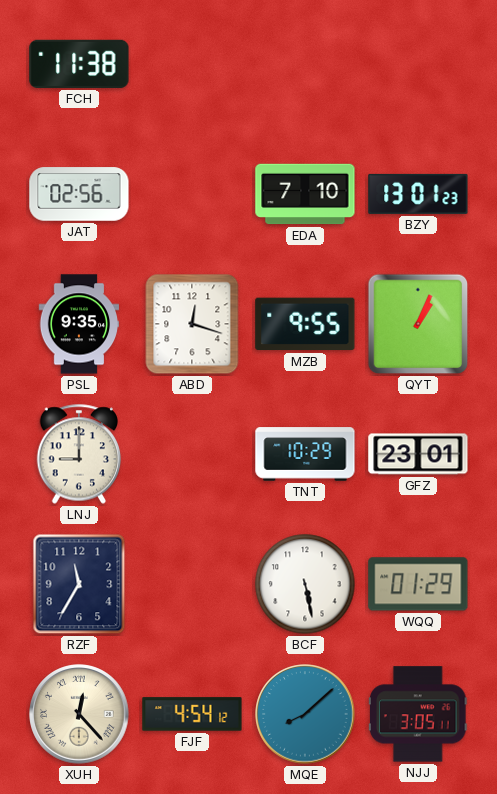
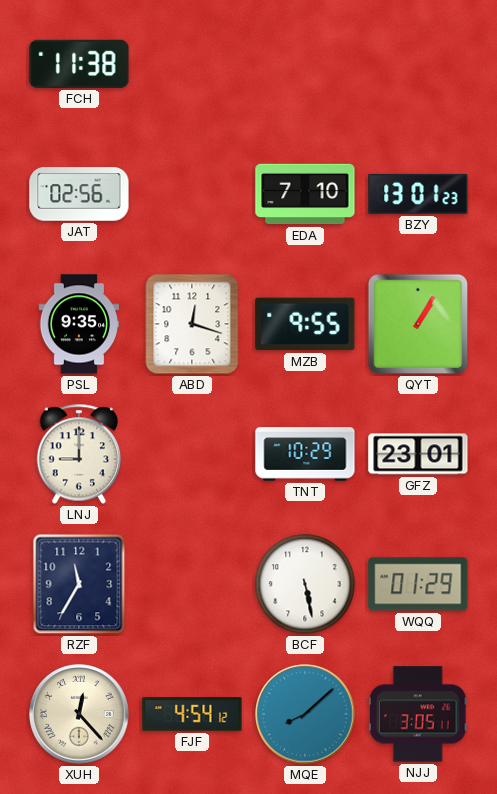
QYT: 1:04 -> 1:05 (418, 324)
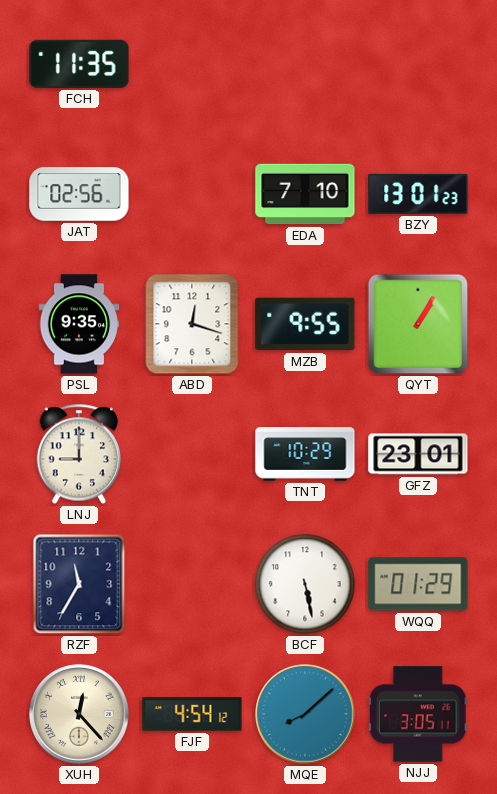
FCH: 11:38 -> 11:35 (79, 64)
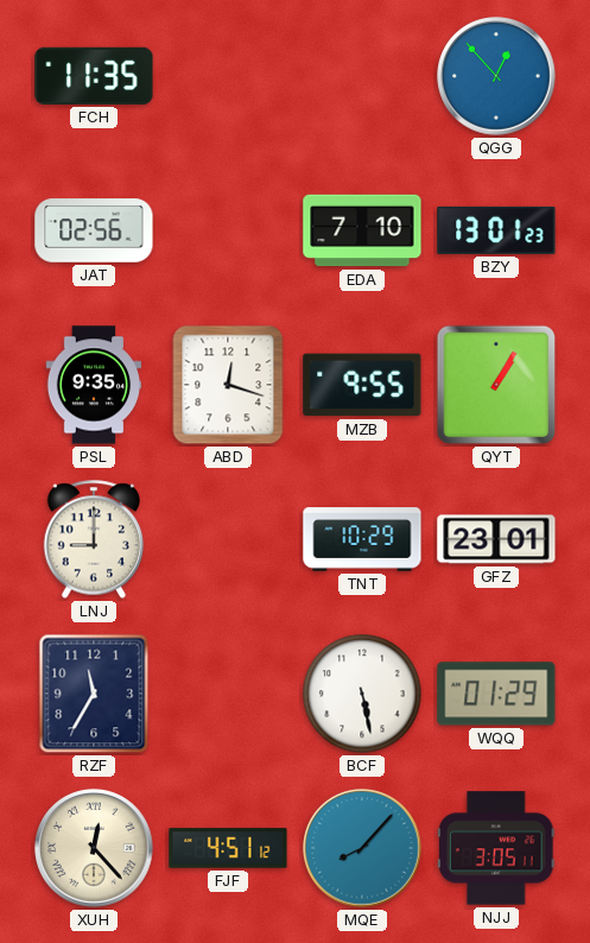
QGG: none -> 12:53 (496, 76)
FJF: 4:54 -> 4:51 (228, 848)
MQE: 8:08 -> 8:07 (362, 848)
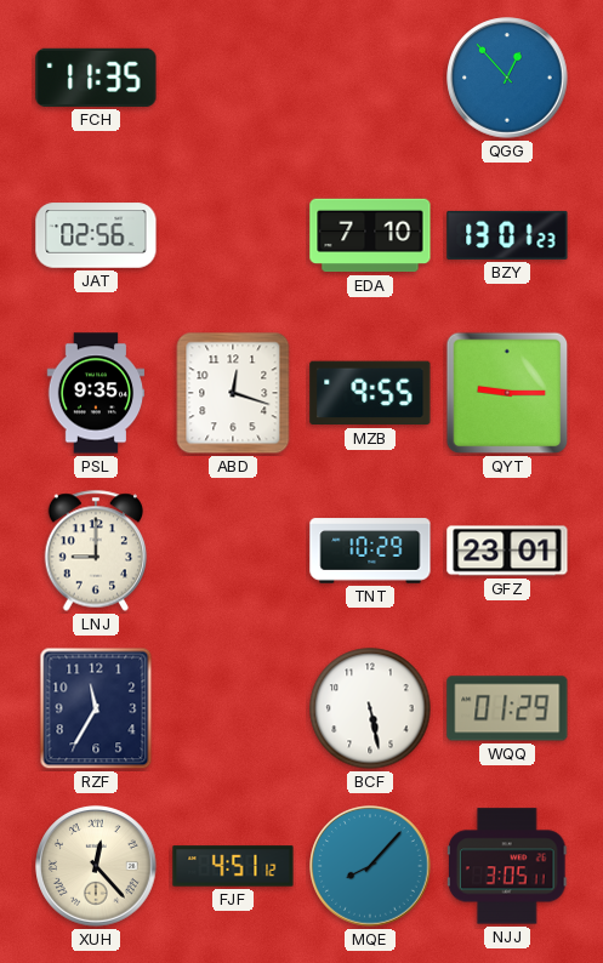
QYT: 1:05 -> 9:15 (507, 393)
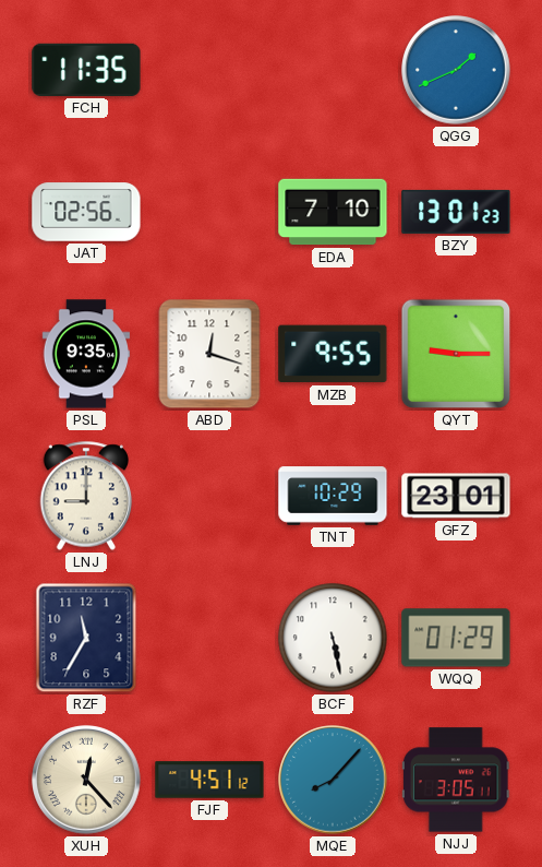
QGG: 12:53 -> 1:41 (456, 70)
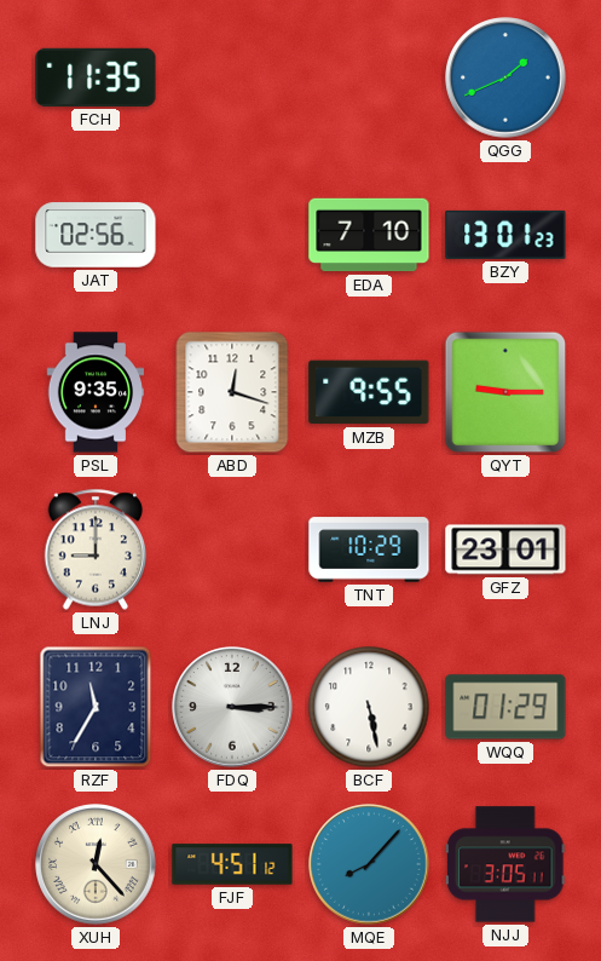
FDQ: none -> 3:15 (232, 707)
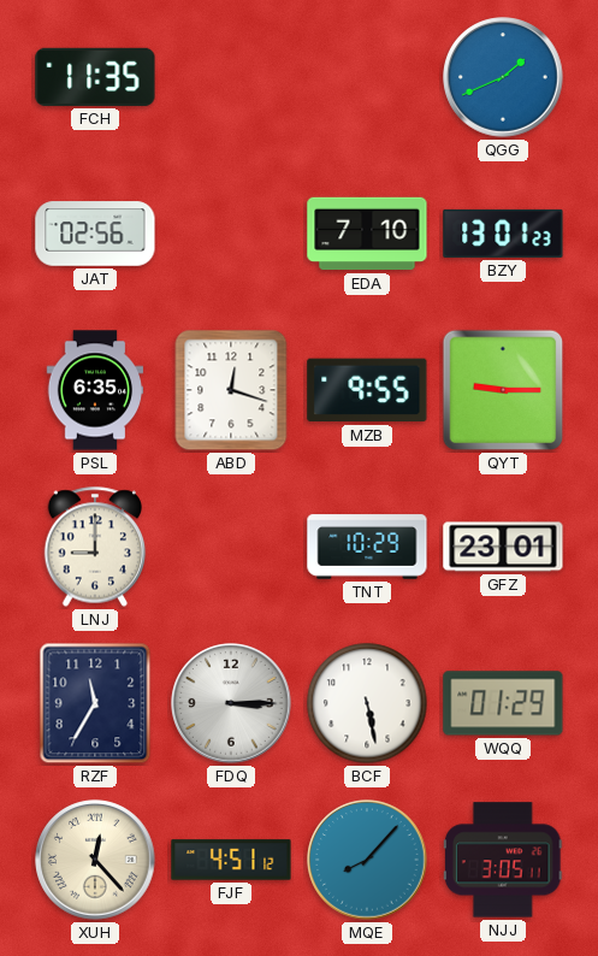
PSL: 9:35 -> 6:35 (95, 390)
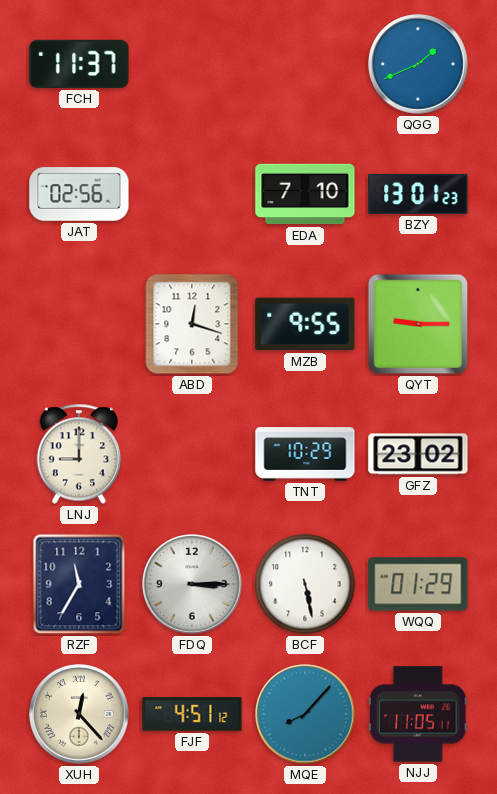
FCH: 11:35 -> 11:37 (79, 64)
PSL: 6:35 -> none (95, 390)
GFZ: 23:01 -> 23:02 (418, 454)
NJJ: 3:05 -> 11:05 (419, 714)
